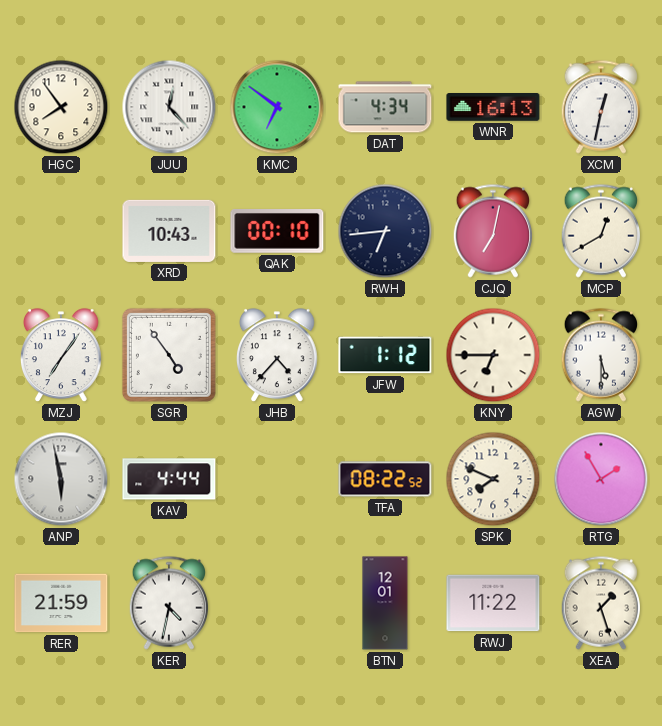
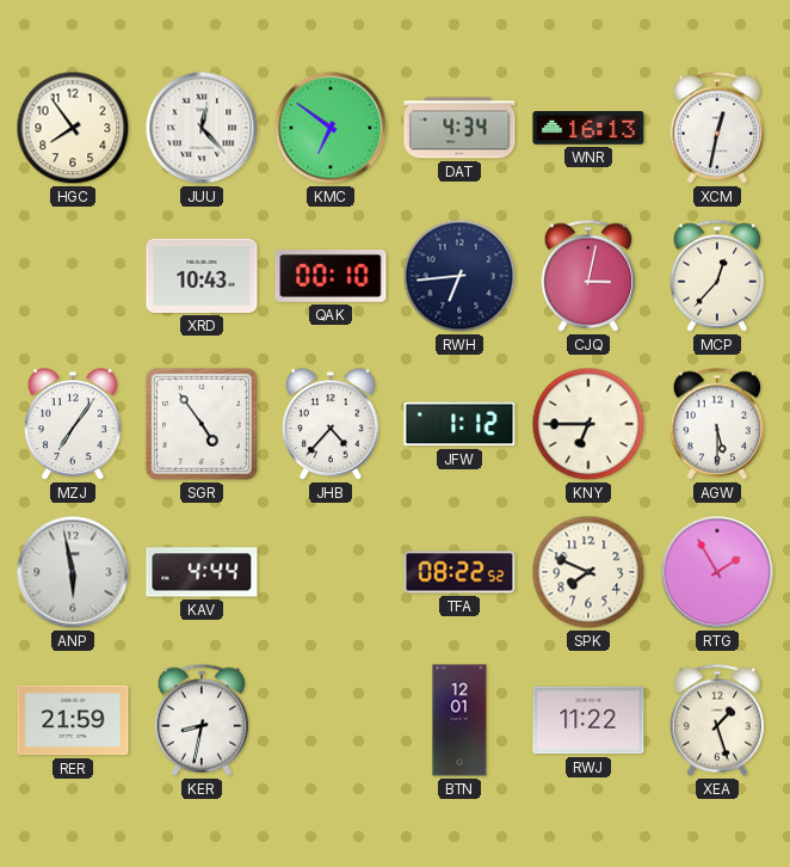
CJQ: 7:02 -> 3:02 (587, 276)
MCP: 12:40 -> 12:37 (716, 276)
KER: 4:32 -> 8:32 (200, 720)
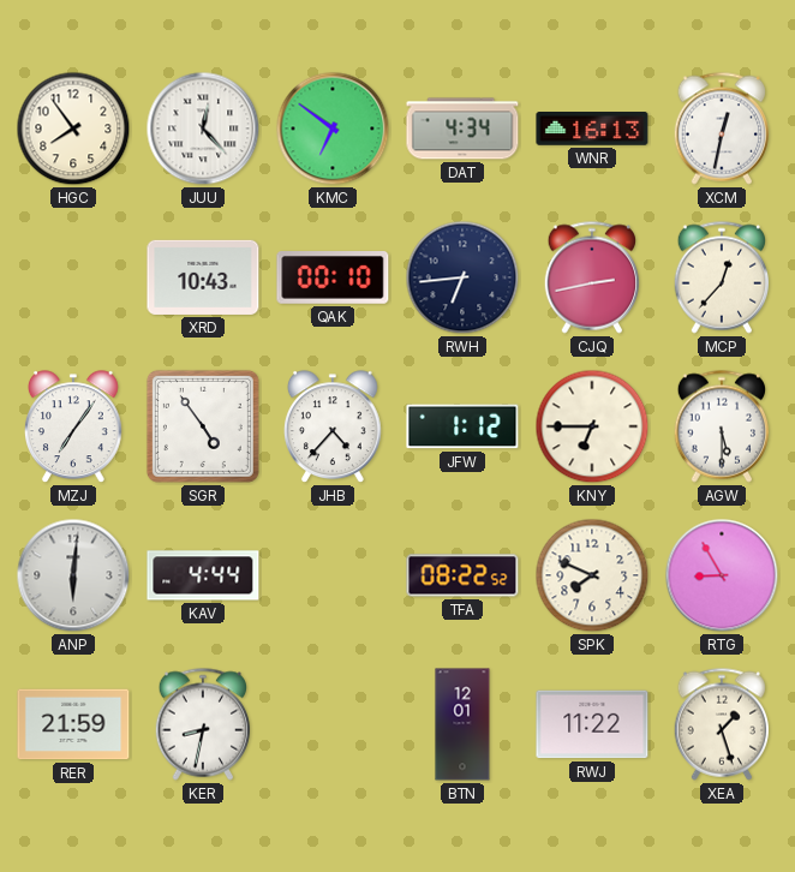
CJQ: 3:02 -> 2:43 (591, 277)
ANP: 5:58 -> 6:01 (73, 575)
RTG: 1:55 -> 8:55 (722, 575)
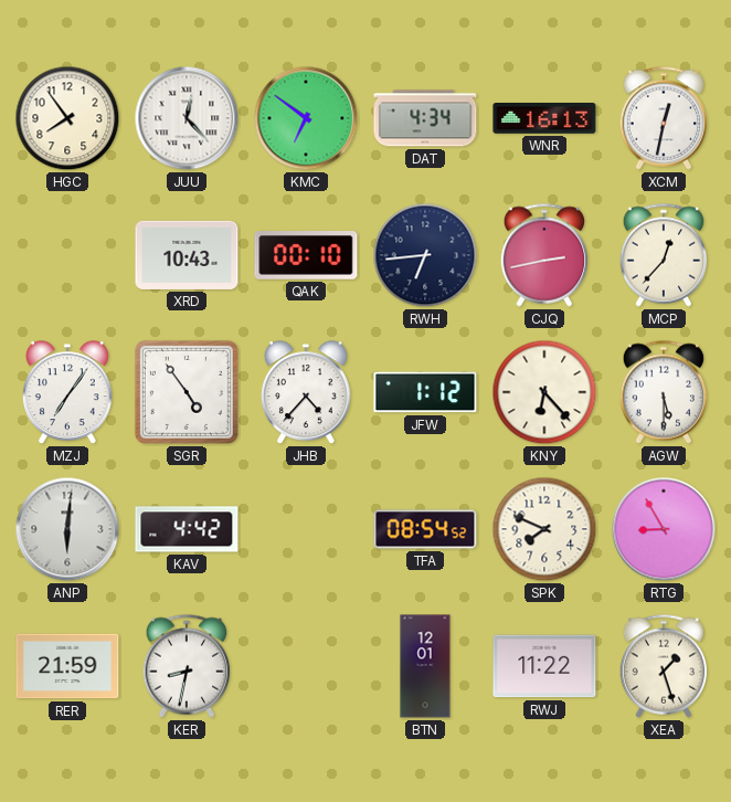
KNY: 6:45 -> 6:23 (544, 392)
KAV: 4:44 -> 4:42 (187, 529)
TFA: 08:22 -> 08:54 (425, 529)
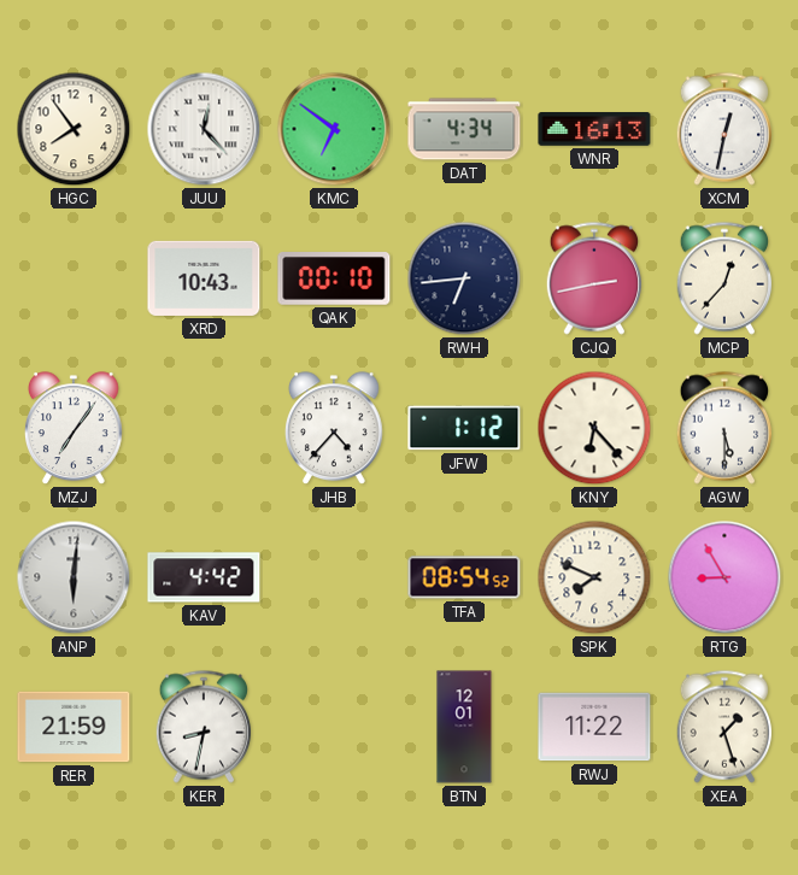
SGR: 4:54 -> none (187, 392)
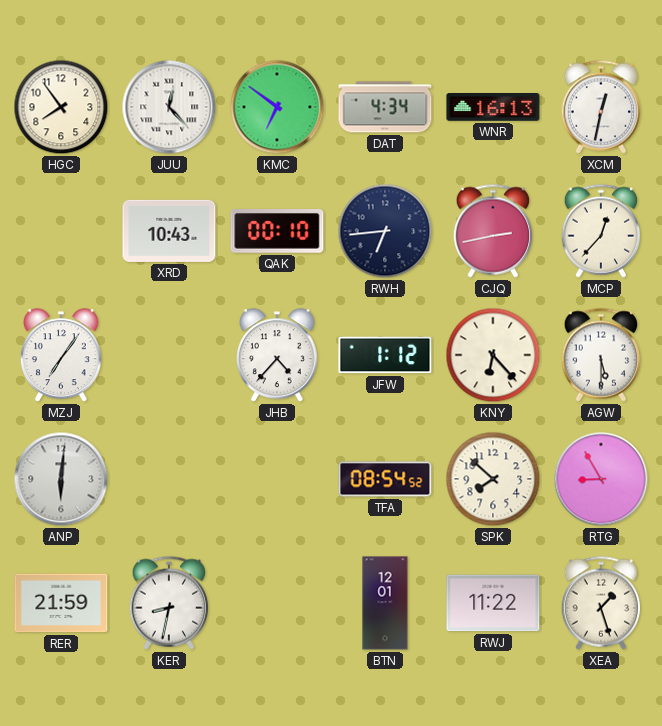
KAV: 4:42 -> none (204, 577)
SPK: 7:49 -> 7:52 (493, 479)
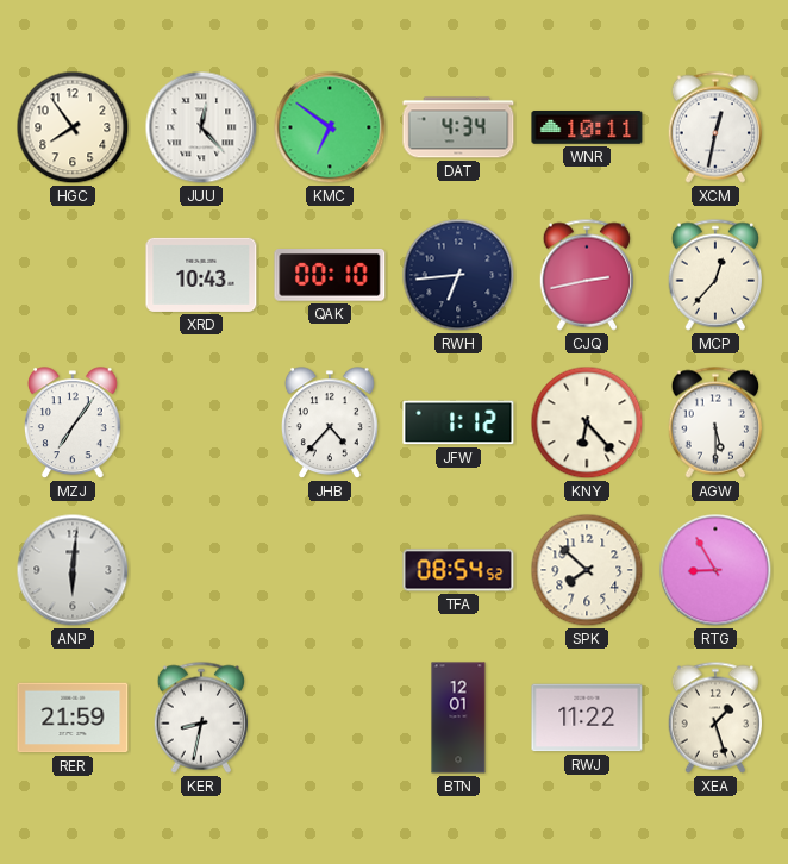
WNR: 16:13 -> 10:11 (587, 127)
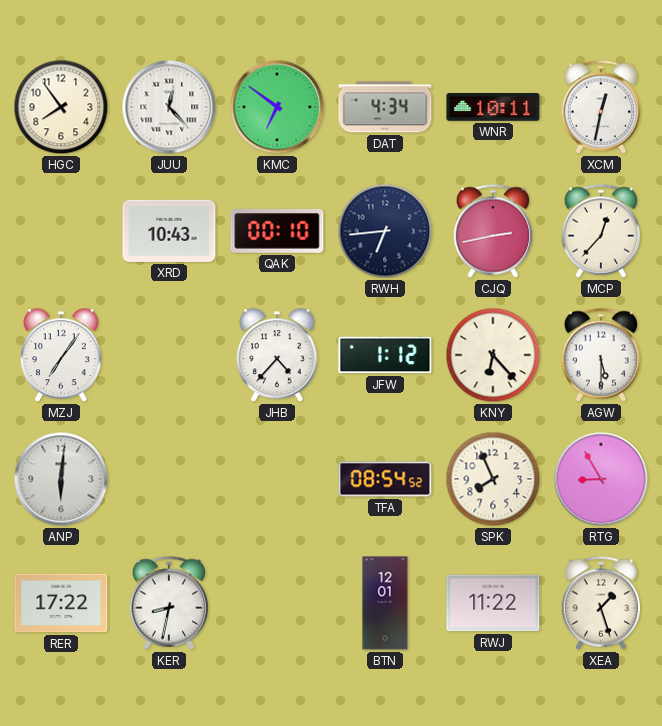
SPK: 7:52 -> 7:56 (493, 479)
RER: 21:59 -> 17:22 (61, 603)
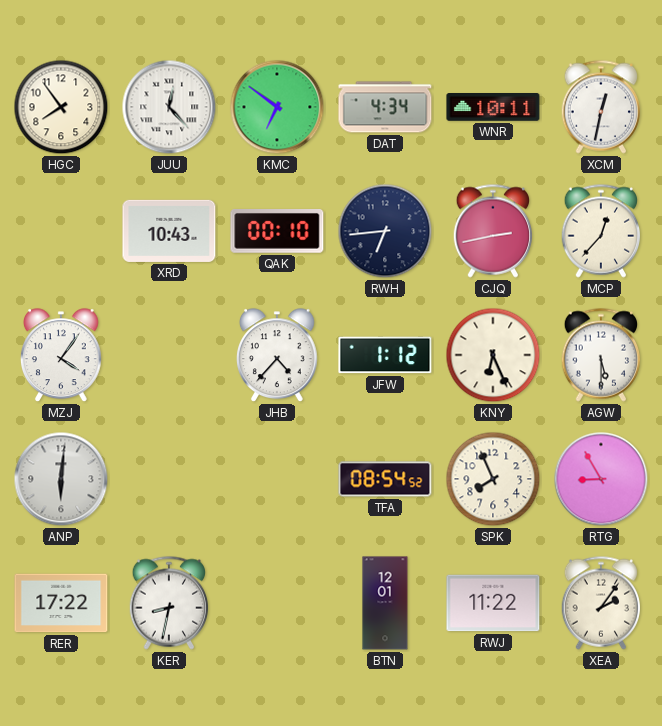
MZJ: 7:06 -> 4:06 (61, 356)
KNY: 6:23 -> 6:26 (493, 355)
XEA: 1:27 -> 2:06 (600, 603)
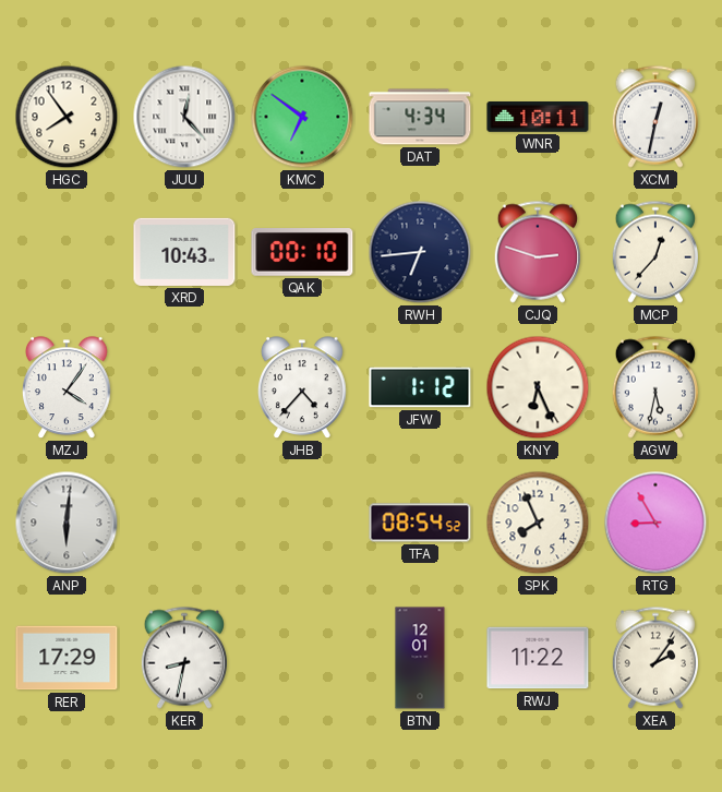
CJQ: 2:43 -> 2:48 (537, 252)
AGW: 5:30 -> 5:32 (654, 387)
RER: 17:22 -> 17:29 (67, 658)
